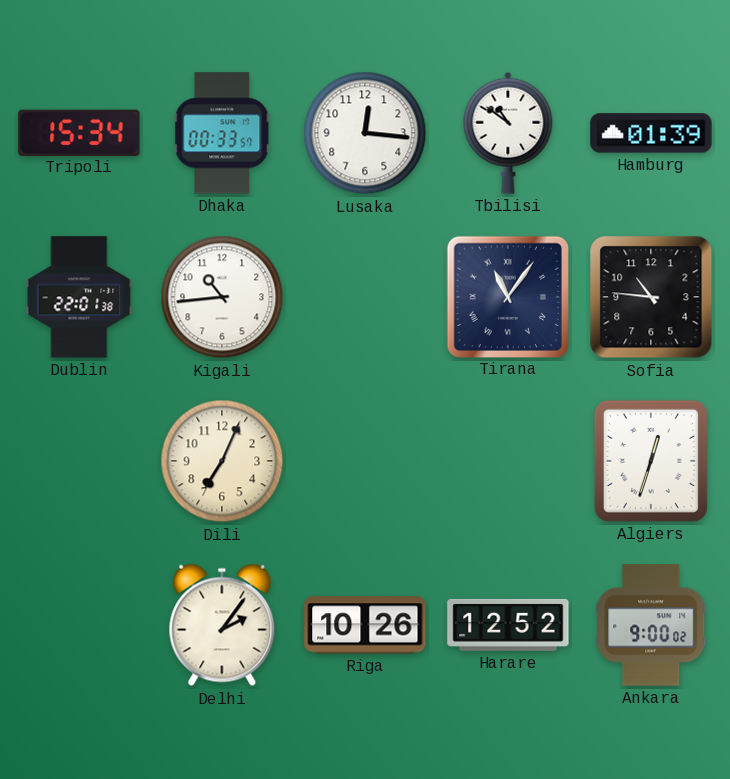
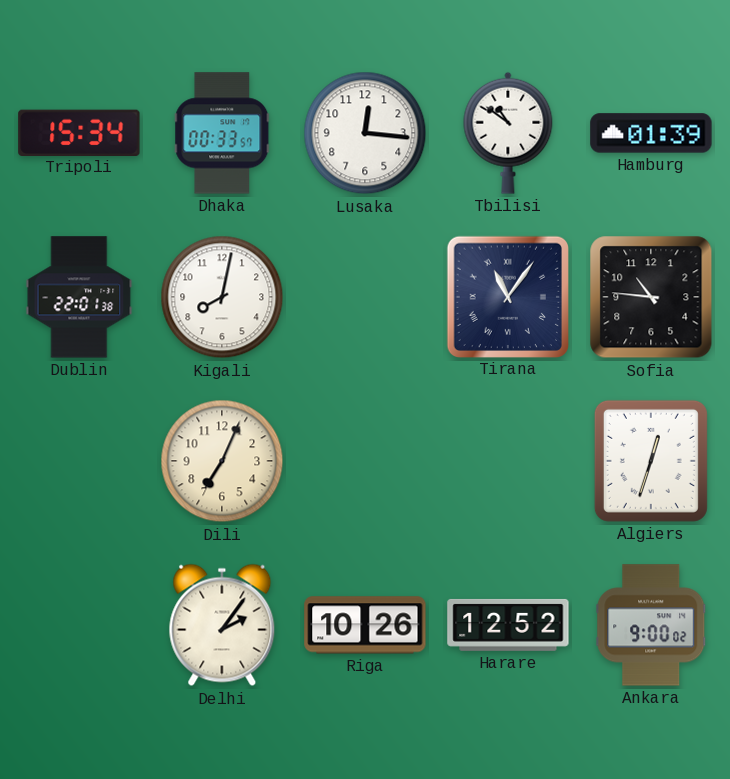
Kigali: 10:44 -> 8:02 (222, 297)
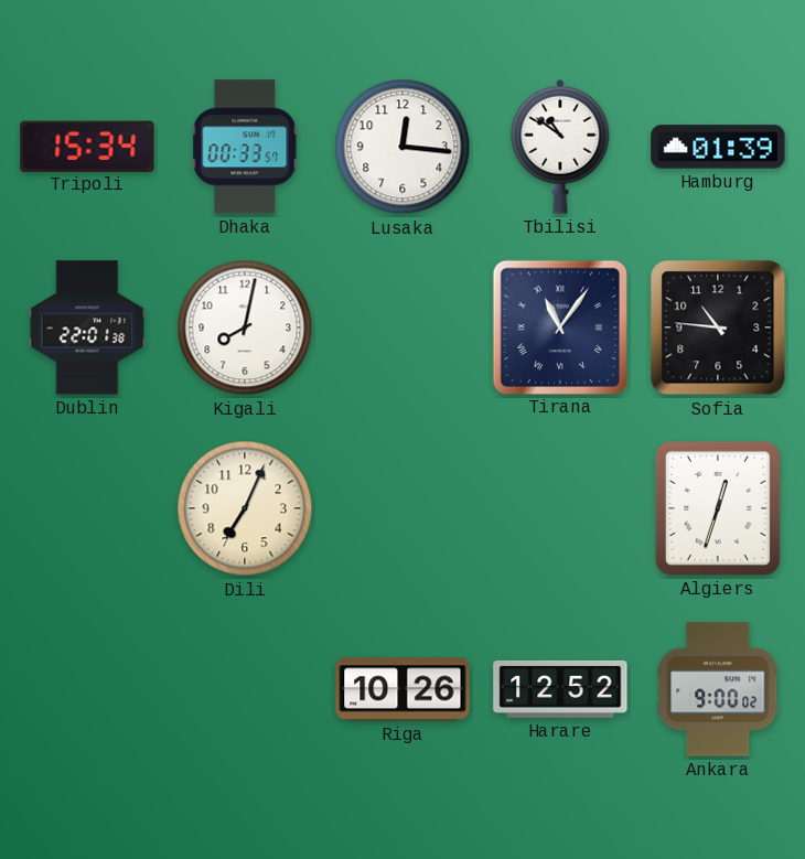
Delhi: 2:06 -> none (222, 625)
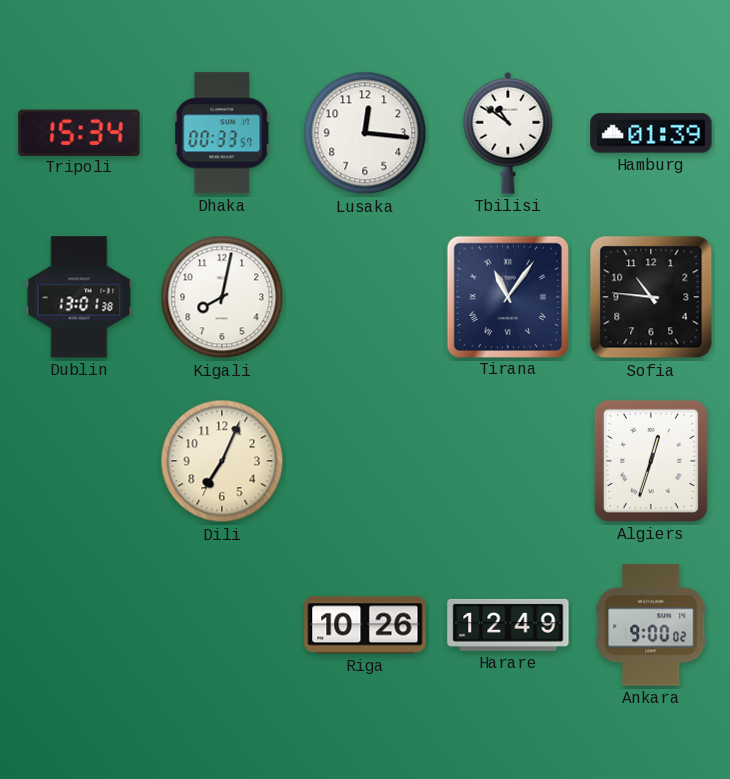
Dublin: 22:01 -> 13:01 (79, 297)
Harare: 12:52 -> 12:49 (508, 625)
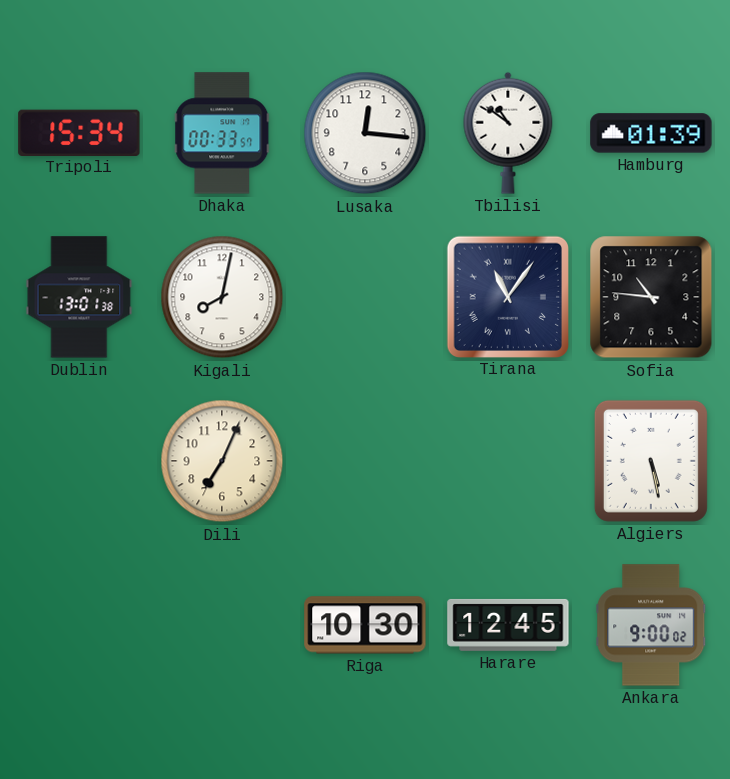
Algiers: 12:33 -> 5:28 (651, 461)
Riga: 10:26 -> 10:30 (365, 625)
Harare: 12:49 -> 12:45 (508, 625)
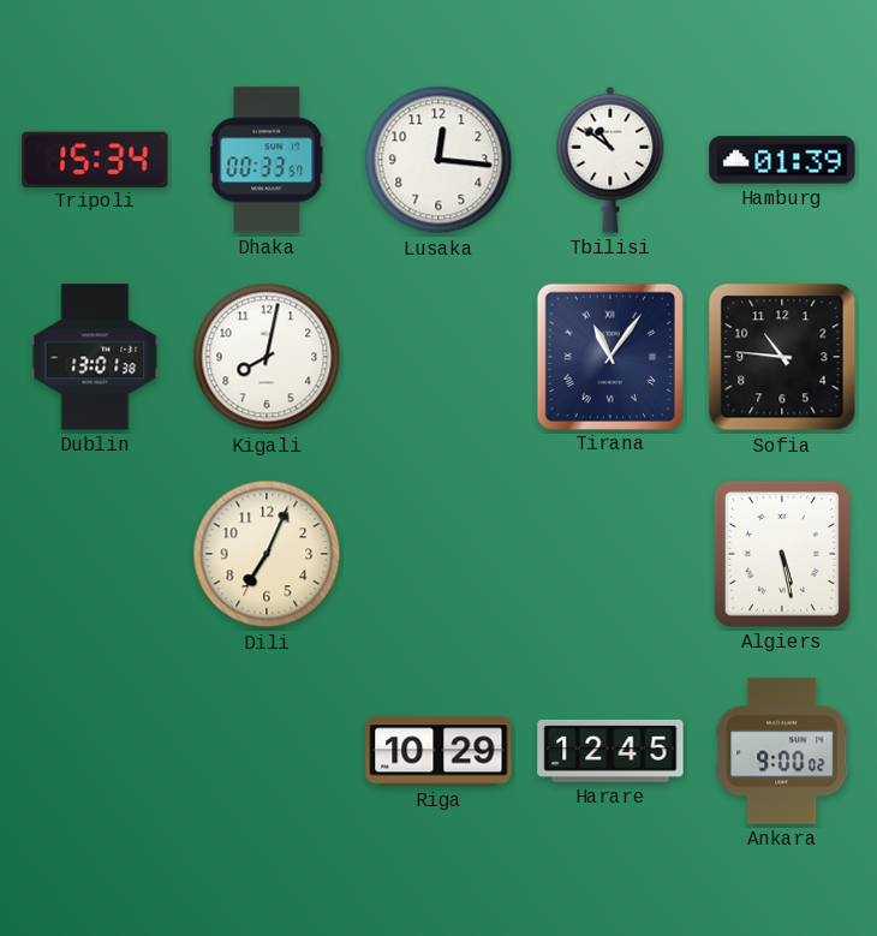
Riga: 10:30 -> 10:29 (438, 751)
